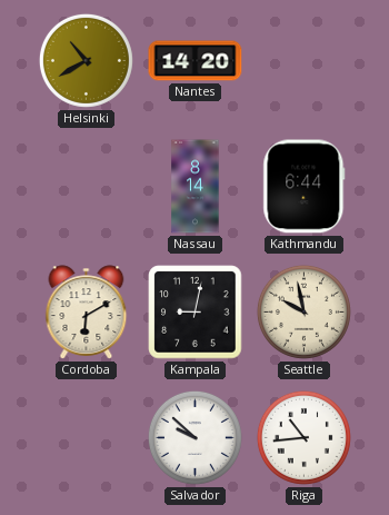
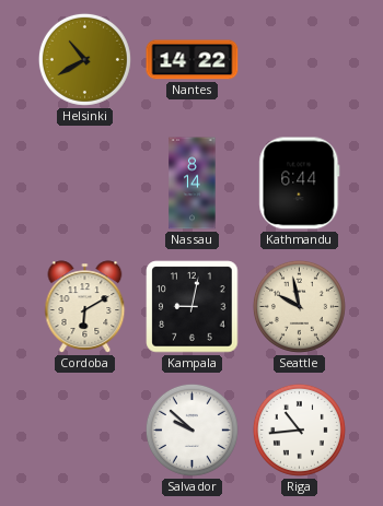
Nantes: 14:20 -> 14:22 (193, 60)
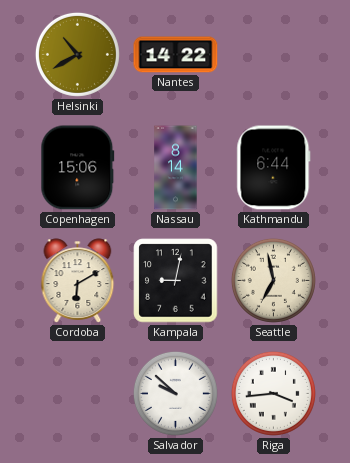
Copenhagen: none -> 15:06 (78, 168)
Seattle: 9:58 -> 6:58 (273, 280)
Riga: 10:44 -> 3:44 (273, 393)
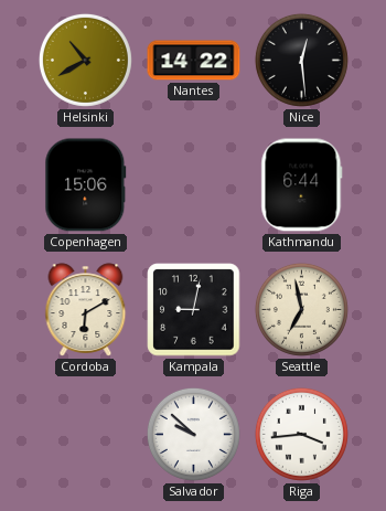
Nice: none -> 12:29 (301, 60)
Nassau: 8:14 -> none (176, 168)
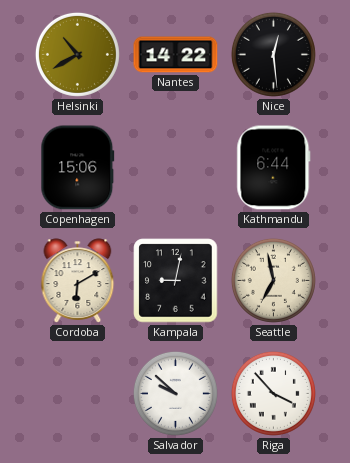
Riga: 3:44 -> 3:53 (273, 393)
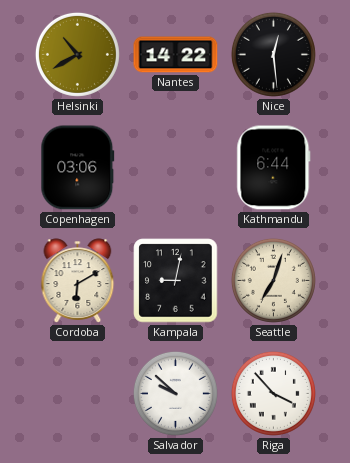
Copenhagen: 15:06 -> 03:06 (78, 168)
Seattle: 6:58 -> 7:03 (273, 280)
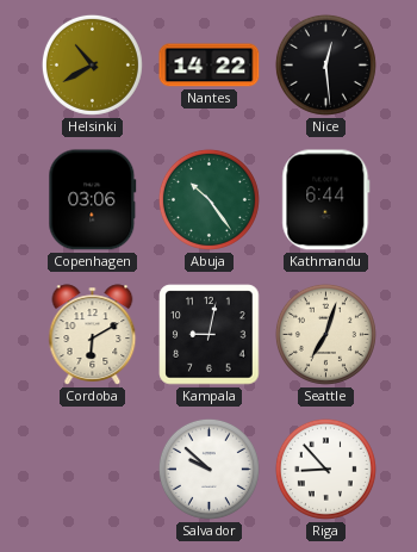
Abuja: none -> 10:24 (208, 199)
Riga: 3:53 -> 8:53 (325, 469)
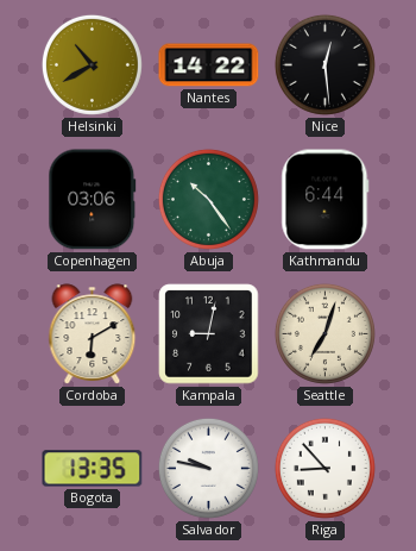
Bogota: none -> 13:35 (93, 469)
Salvador: 9:52 -> 9:47 (208, 468)
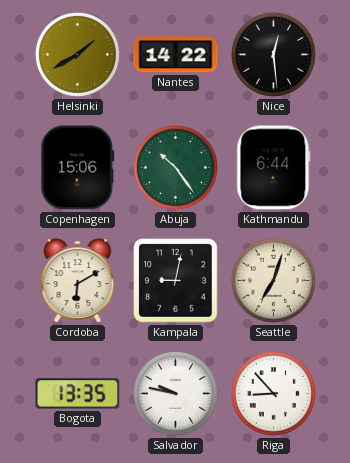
Helsinki: 10:40 -> 1:40 (77, 54)
Copenhagen: 03:06 -> 15:06 (78, 168)
